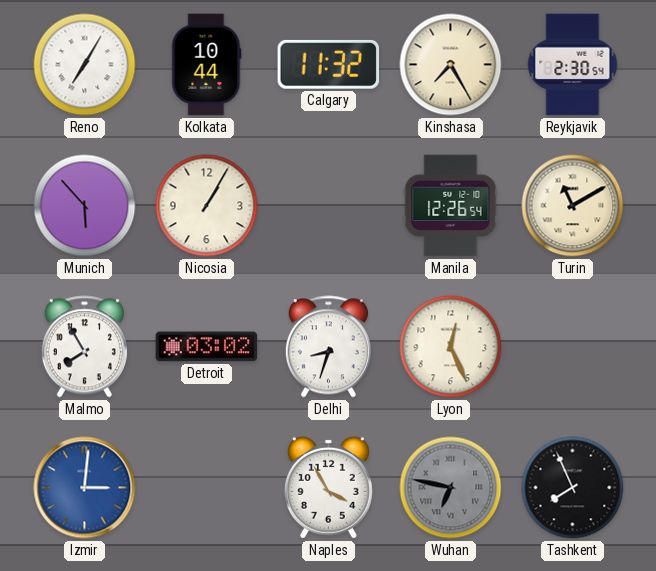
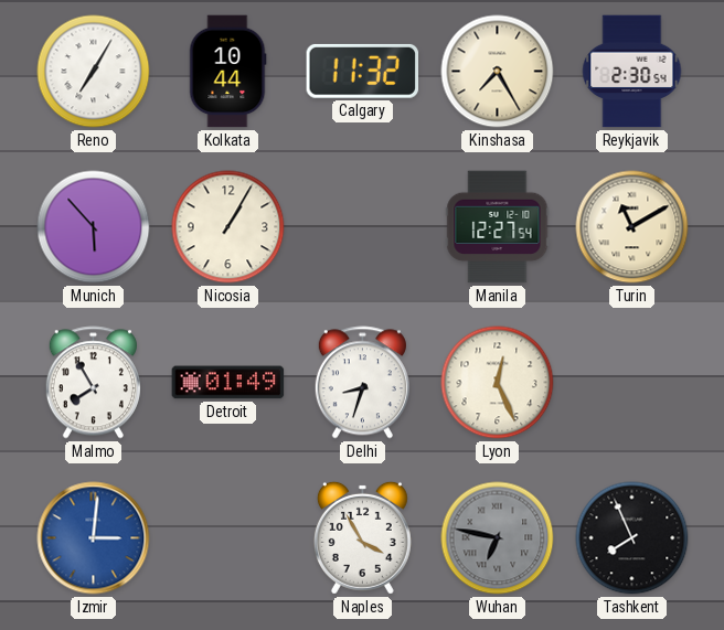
Manila: 12:26 -> 12:27 (498, 227)
Detroit: 03:02 -> 01:49 (228, 383)
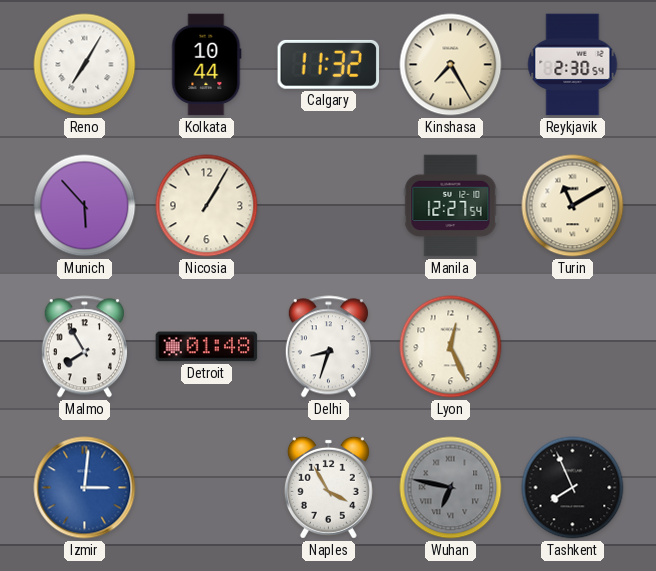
Detroit: 01:49 -> 01:48 (207, 347)
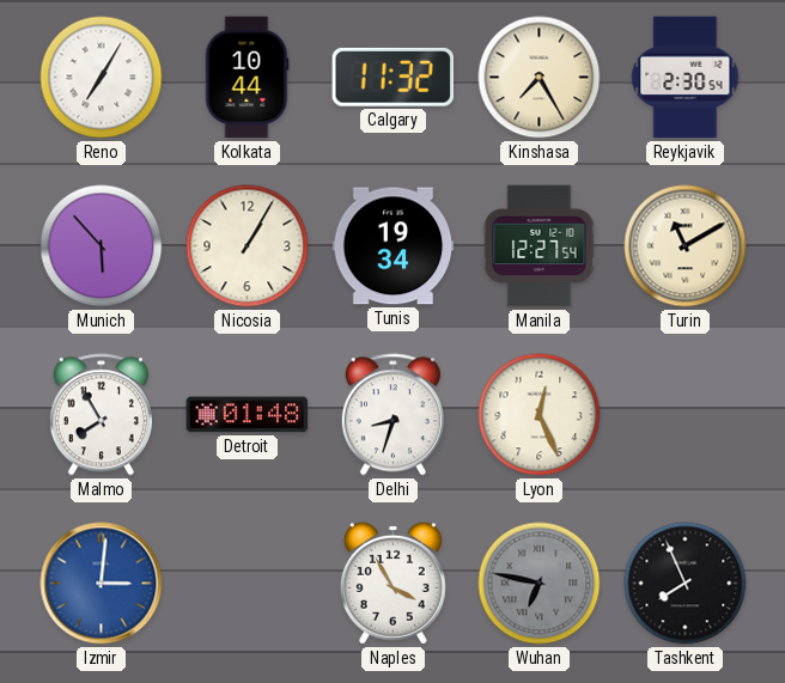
Tunis: none -> 19:34 (394, 246)
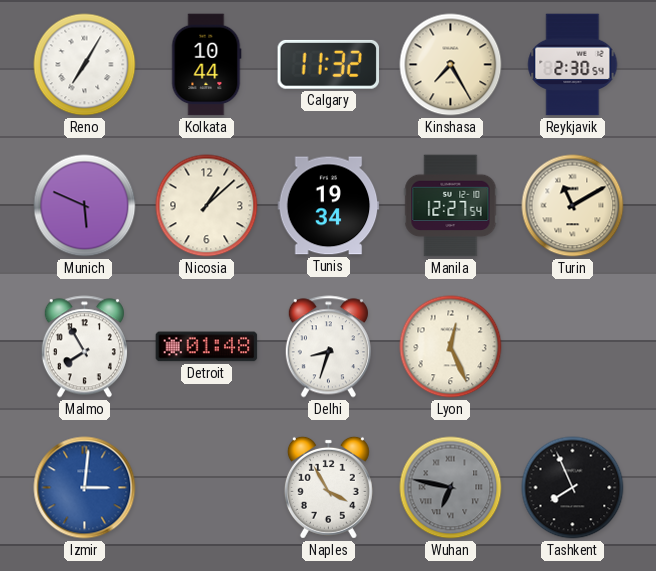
Munich: 5:53 -> 5:49 (85, 206)
Nicosia: 1:05 -> 1:08 (207, 206)
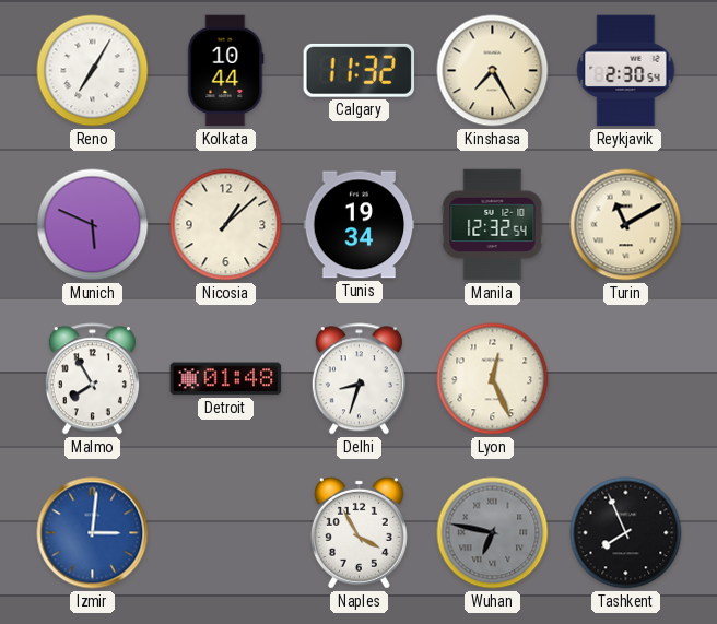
Manila: 12:27 -> 12:32 (493, 225)
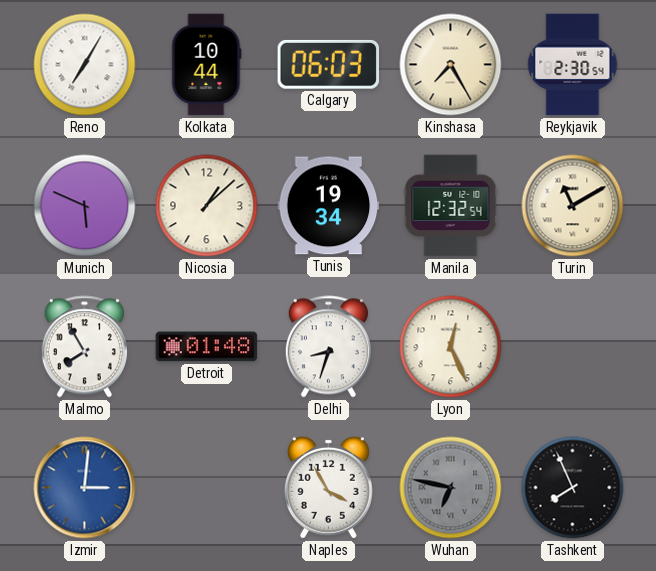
Calgary: 11:32 -> 06:03 (329, 64)
